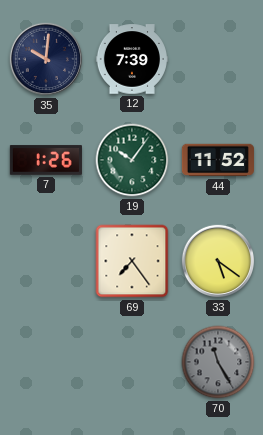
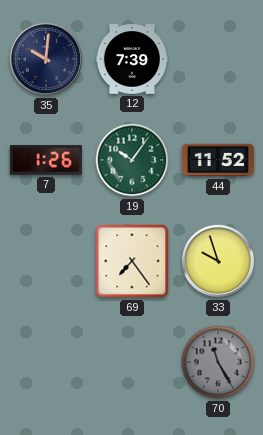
33: 5:21 -> 9:57 (218, 261)
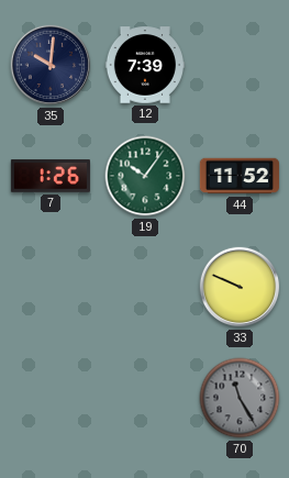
69: 7:24 -> none (132, 261)
33: 9:57 -> 9:49 (240, 287)
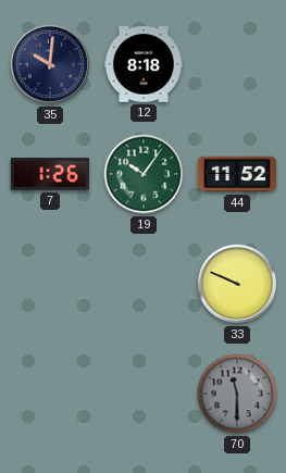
12: 7:39 -> 8:18 (144, 64)
70: 11:25 -> 11:30 (237, 394)
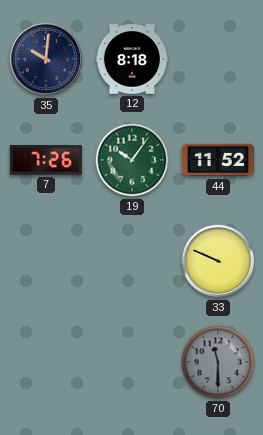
7: 1:26 -> 7:26 (46, 160)
